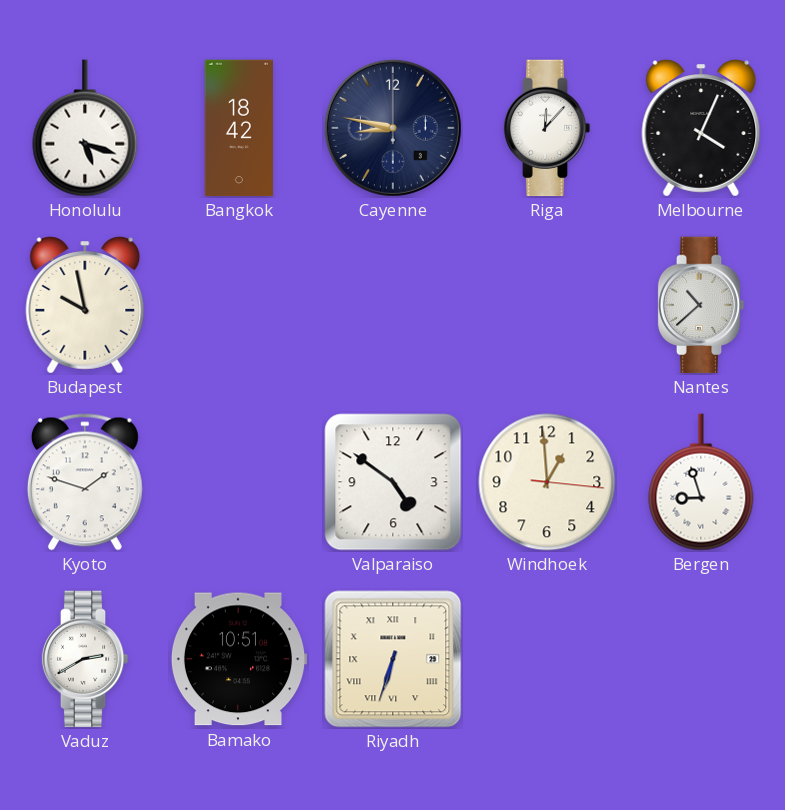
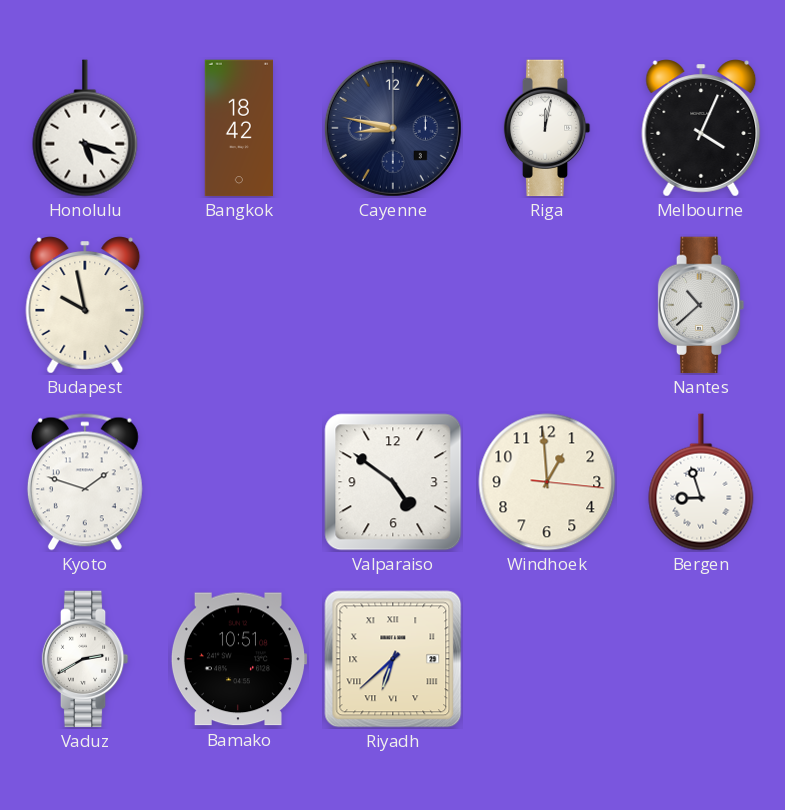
Riga: 12:07 -> 12:02 (547, 128)
Riyadh: 6:33 -> 6:38 (393, 659)
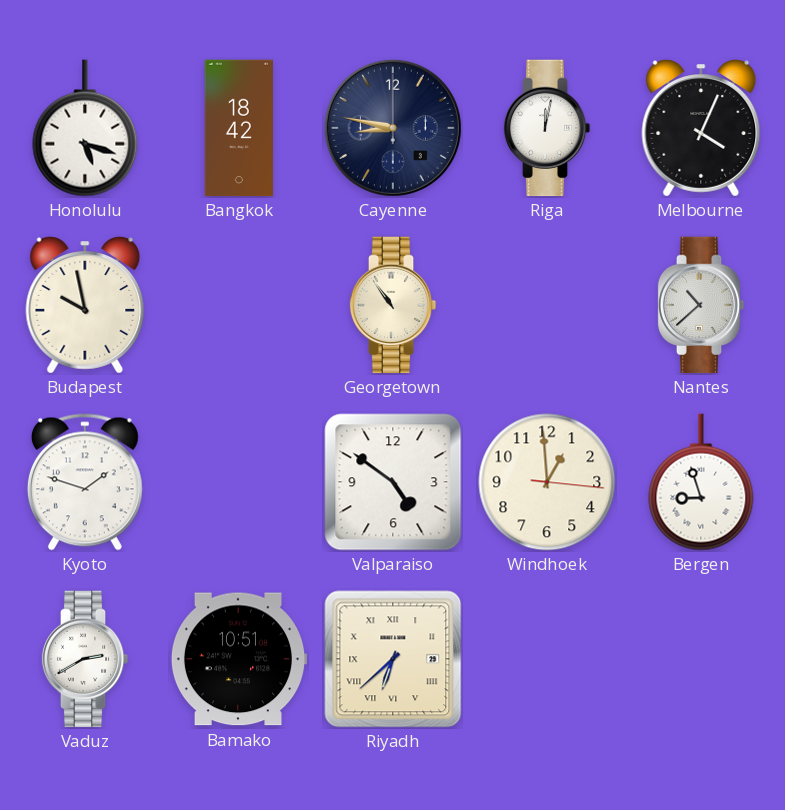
Georgetown: none -> 10:54 (393, 305)
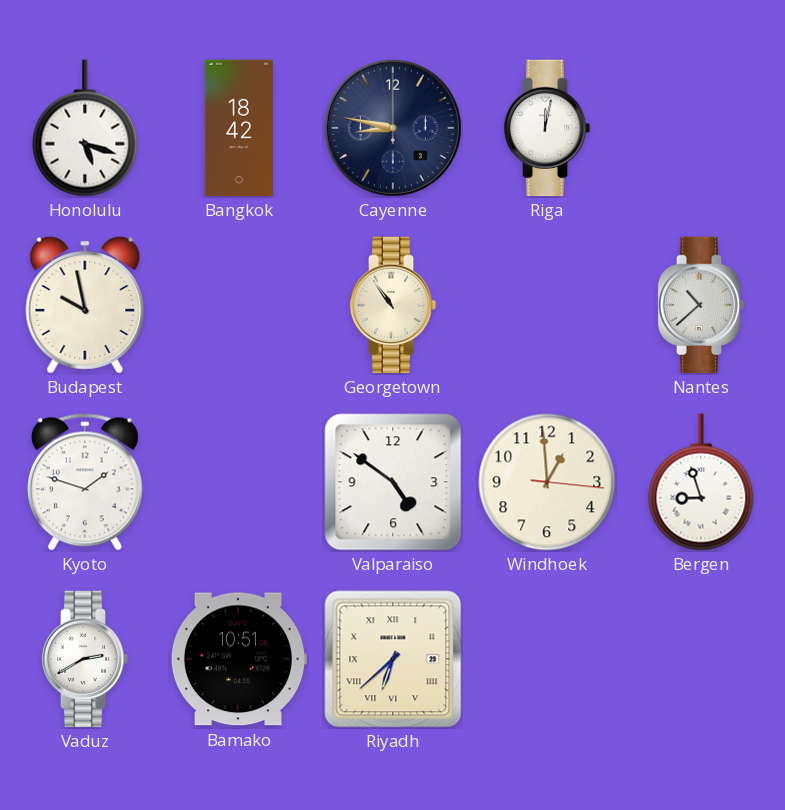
Melbourne: 4:04 -> none (701, 128)
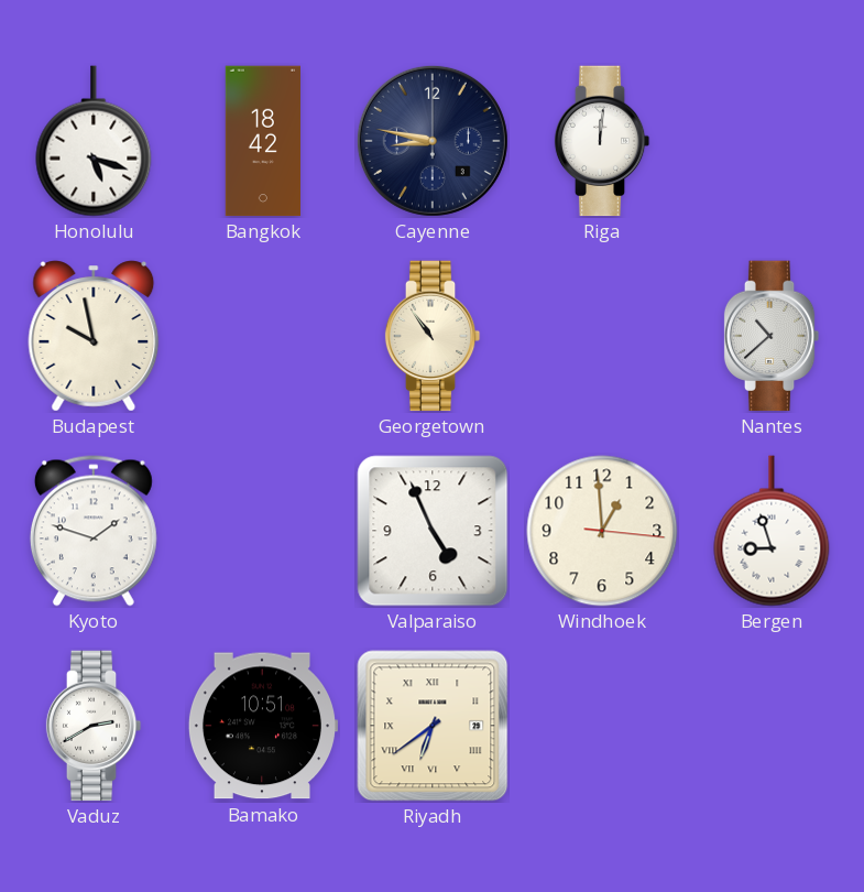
Riga: 12:02 -> 12:01 (602, 141)
Valparaiso: 4:51 -> 4:56 (433, 531)
Riyadh: 6:38 -> 6:39 (433, 726)
